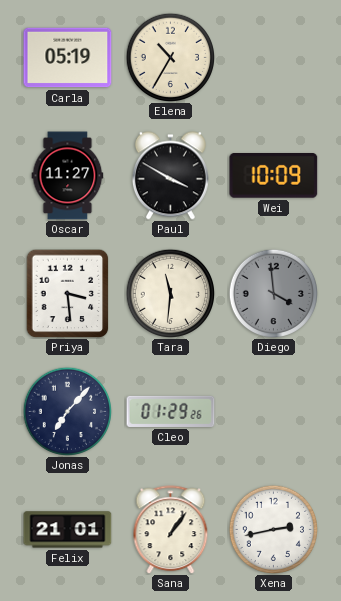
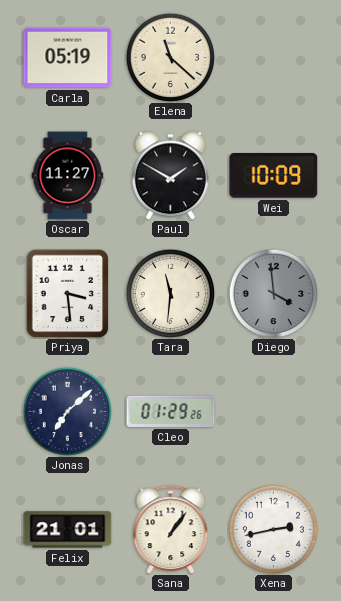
Elena: 10:35 -> 11:22 (170, 57)
Paul: 3:50 -> 1:50 (170, 176)
Jonas: 7:07 -> 7:08 (67, 411)
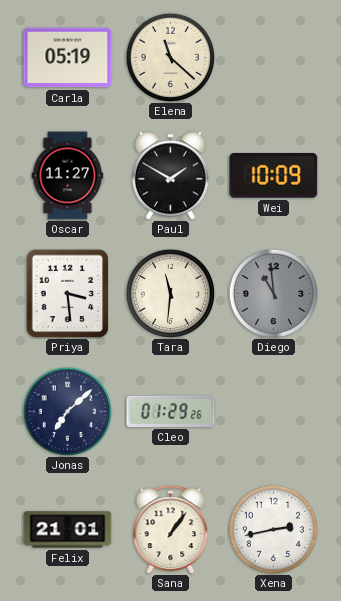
Diego: 3:59 -> 10:59 (273, 293)
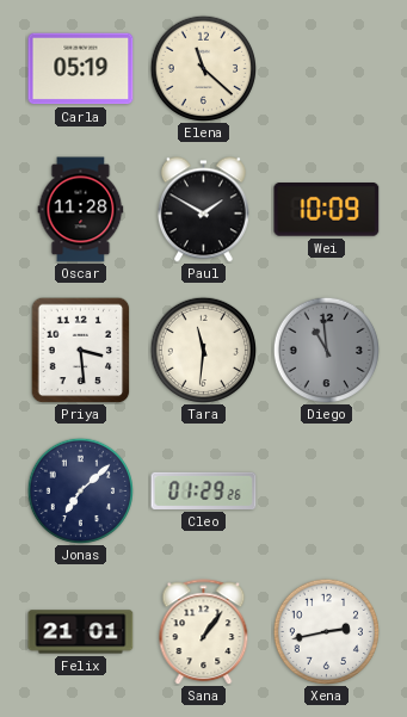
Oscar: 11:27 -> 11:28 (81, 210)
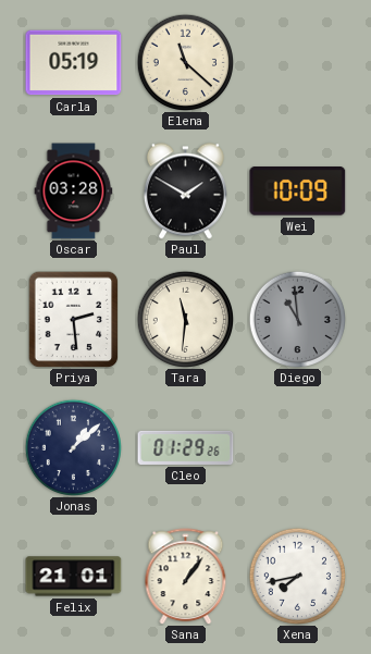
Oscar: 11:28 -> 03:28 (74, 192)
Priya: 3:29 -> 2:29 (74, 319)
Jonas: 7:08 -> 1:08 (73, 447)
Xena: 2:43 -> 7:43 (297, 576)
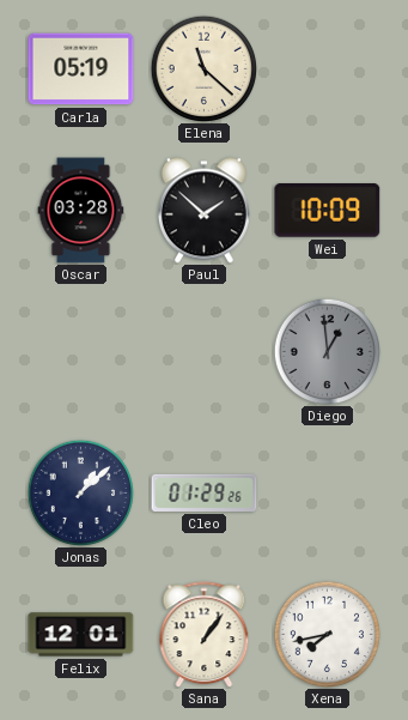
Paul: 1:50 -> 1:52 (203, 211)
Priya: 2:29 -> none (74, 319)
Tara: 11:31 -> none (185, 319)
Diego: 10:59 -> 12:59 (327, 351)
Felix: 21:01 -> 12:01 (81, 635)
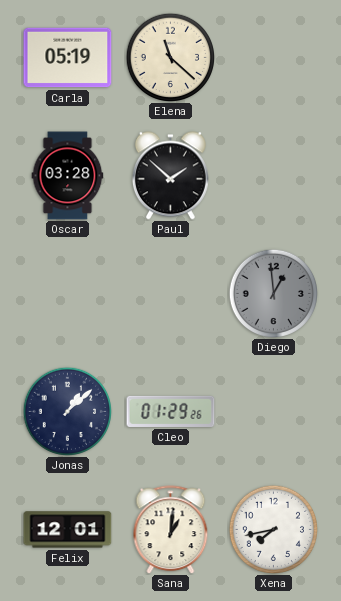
Wei: 10:09 -> none (328, 211)
Sana: 1:06 -> 1:01 (171, 530)
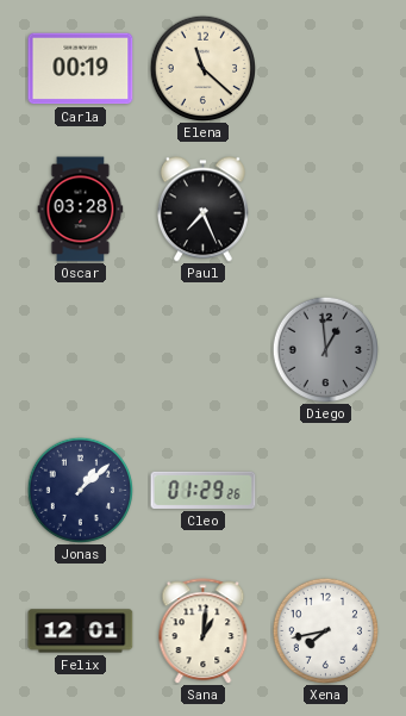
Carla: 05:19 -> 00:19 (81, 69)
Paul: 1:52 -> 7:26 (202, 210)
